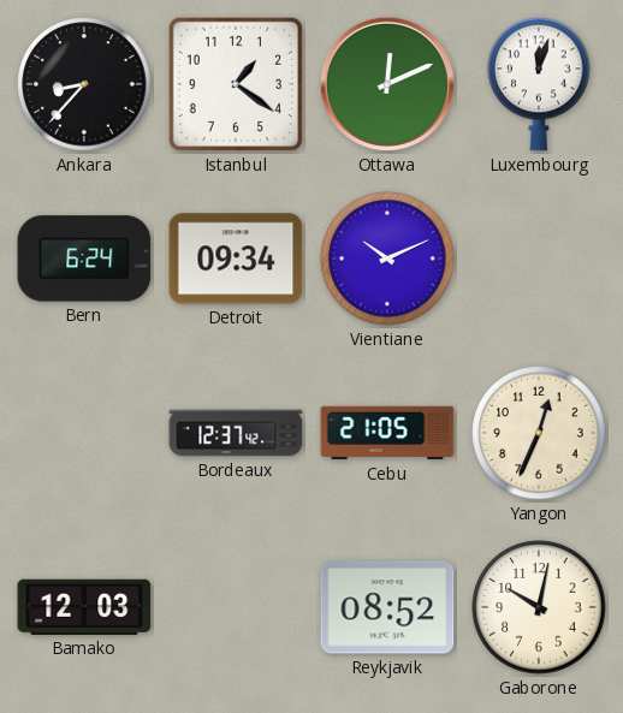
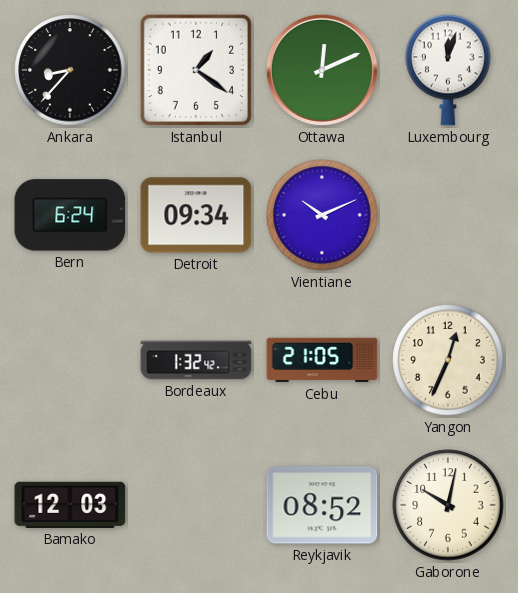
Bordeaux: 12:37 -> 1:32 (196, 360)
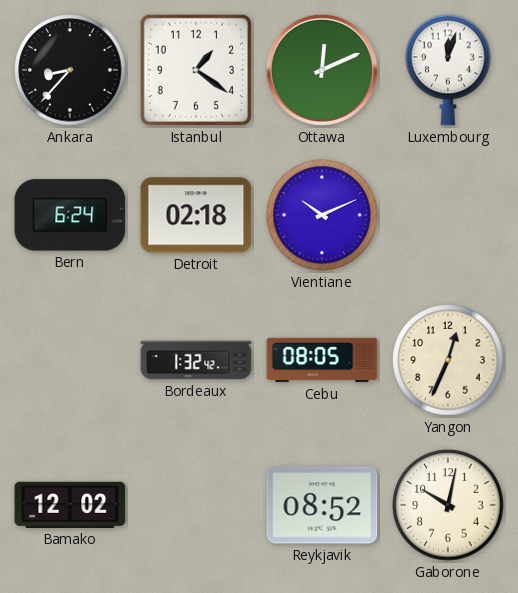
Detroit: 09:34 -> 02:18 (196, 215)
Cebu: 21:05 -> 08:05 (322, 360)
Bamako: 12:03 -> 12:02 (70, 505)
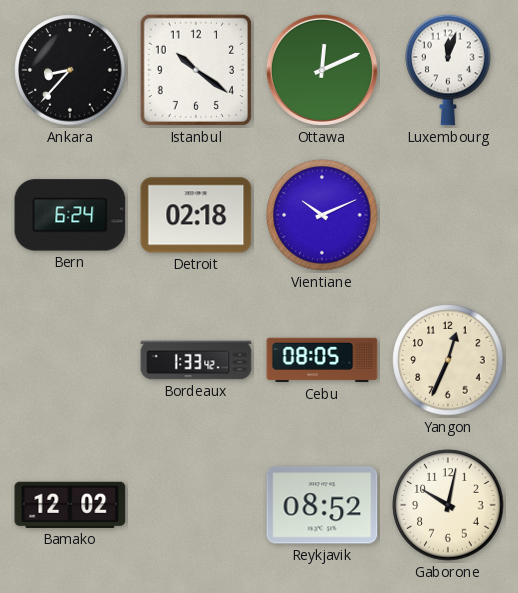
Istanbul: 1:21 -> 10:21 (196, 70)
Bordeaux: 1:32 -> 1:33 (196, 360)
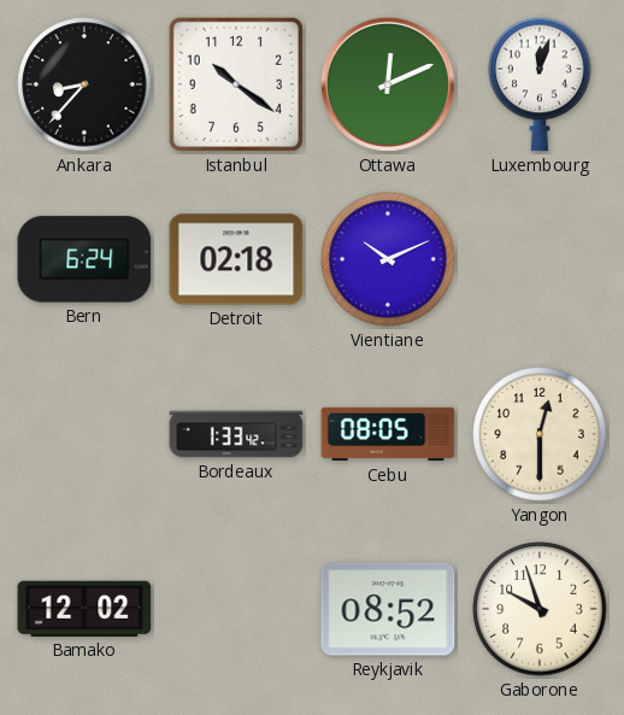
Yangon: 12:34 -> 12:30 (540, 434)
Gaborone: 10:02 -> 9:57 (540, 609)
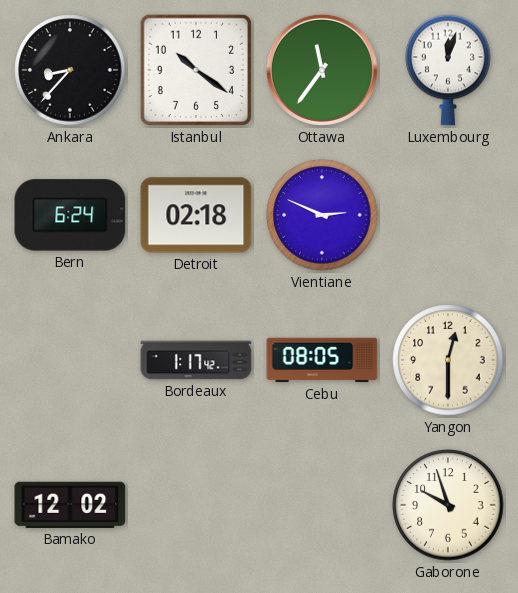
Ottawa: 12:11 -> 11:36 (322, 70)
Vientiane: 10:11 -> 2:49 (322, 215)
Bordeaux: 1:33 -> 1:17 (196, 360)
Reykjavik: 08:52 -> none (388, 609)
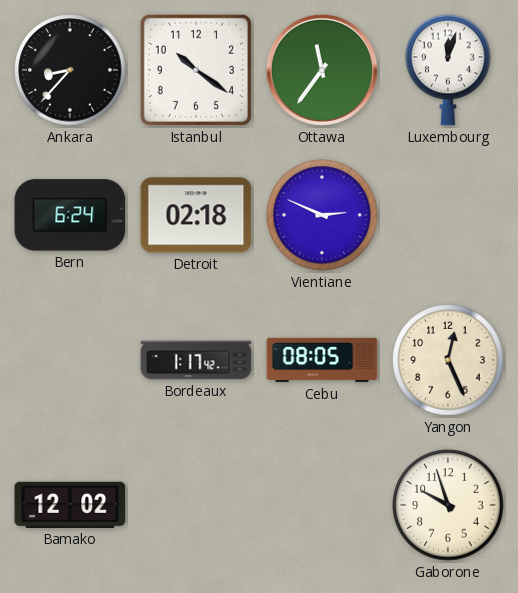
Yangon: 12:30 -> 12:26 (448, 360)
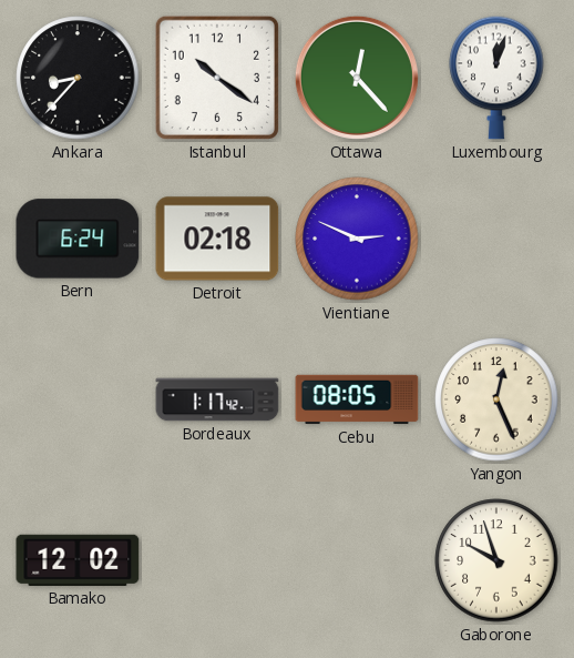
Ottawa: 11:36 -> 12:23 (357, 78)
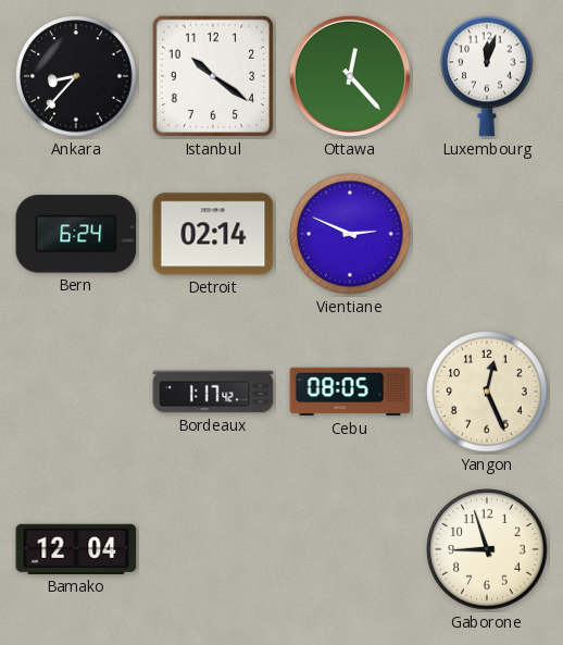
Detroit: 02:18 -> 02:14 (213, 234)
Bamako: 12:02 -> 12:04 (76, 549)
Gaborone: 9:57 -> 8:57 (487, 549)
